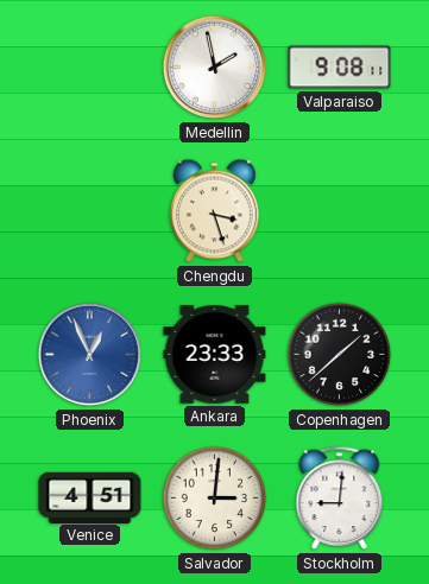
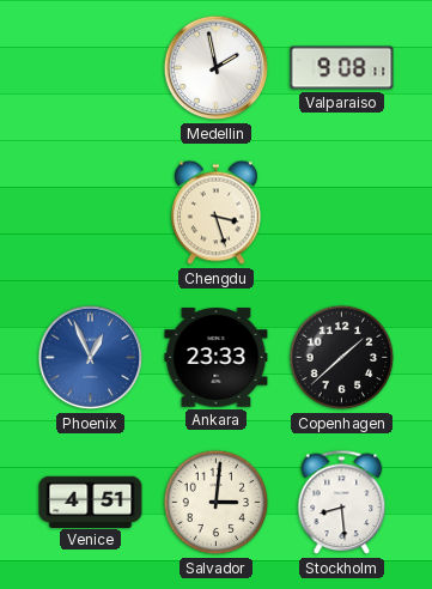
Stockholm: 9:01 -> 8:29 (342, 503)
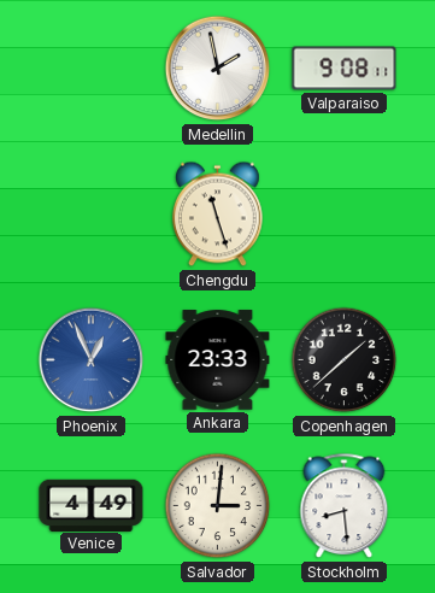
Chengdu: 3:27 -> 11:27 (218, 215)
Venice: 4:51 -> 4:49 (92, 505)
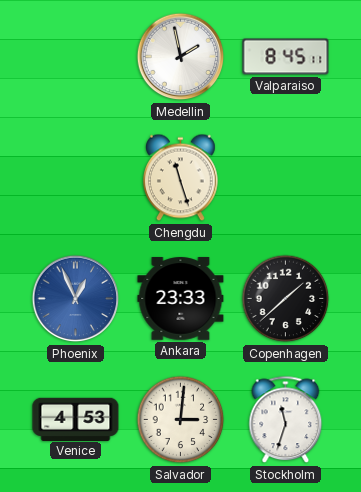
Valparaiso: 9:08 -> 8:45 (286, 57)
Venice: 4:49 -> 4:53 (76, 419)
Stockholm: 8:29 -> 11:33 (286, 420)
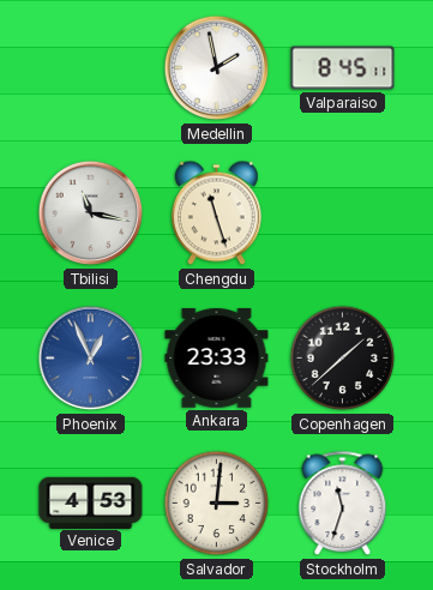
Tbilisi: none -> 11:17 (91, 213)
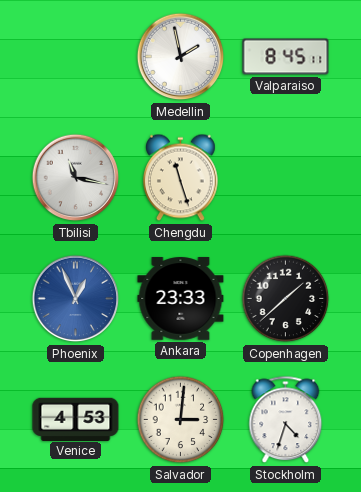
Stockholm: 11:33 -> 4:33 (286, 420)
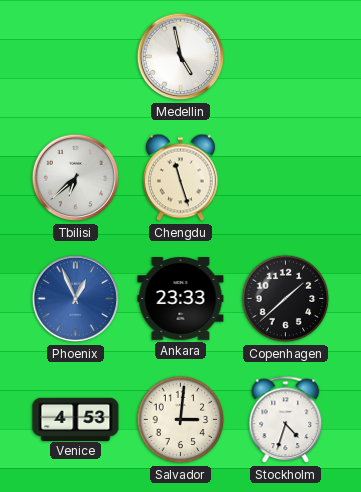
Medellin: 1:58 -> 4:58 (181, 57)
Valparaiso: 8:45 -> none (286, 57)
Tbilisi: 11:17 -> 6:38 (76, 178)
